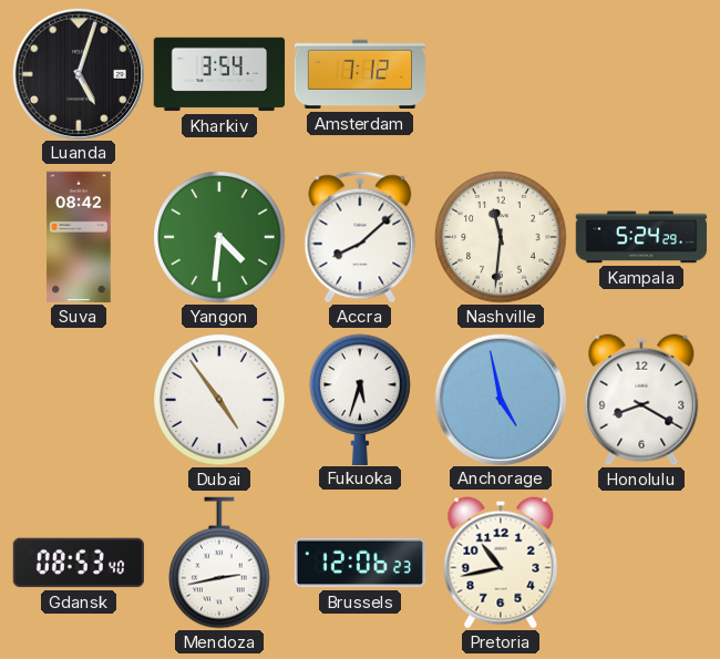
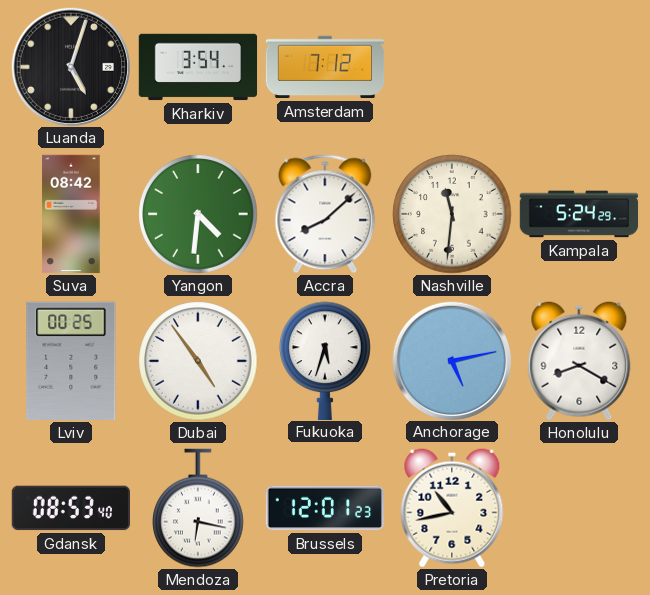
Lviv: none -> 00:25 (71, 361)
Anchorage: 4:58 -> 5:13 (451, 360)
Mendoza: 2:43 -> 6:17 (198, 508)
Brussels: 12:06 -> 12:01 (325, 508)
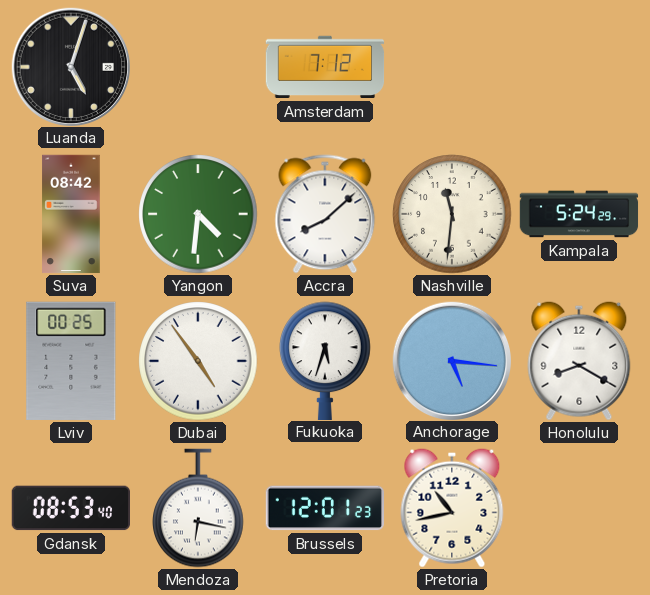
Kharkiv: 3:54 -> none (198, 67)
Anchorage: 5:13 -> 5:16 (451, 360)
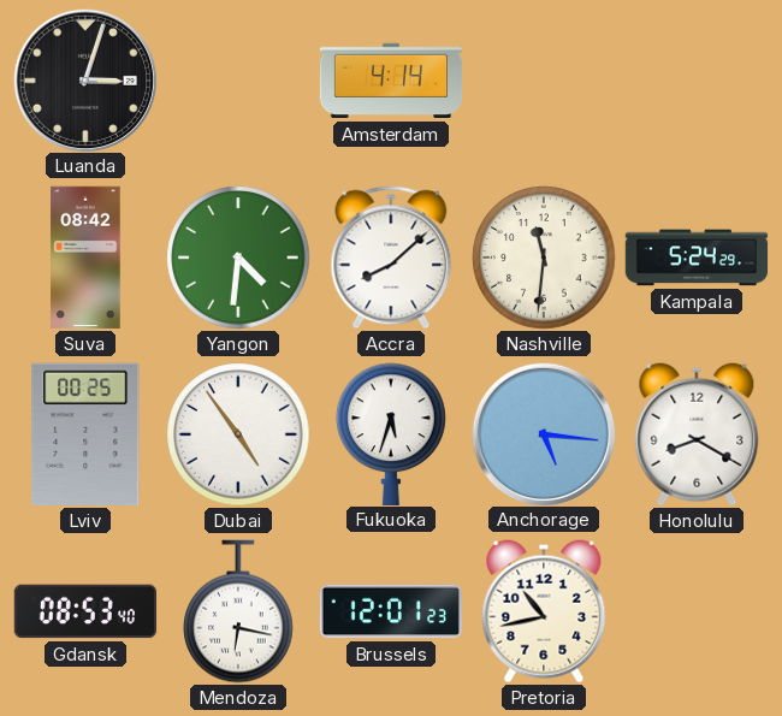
Luanda: 5:03 -> 3:03 (84, 79)
Amsterdam: 7:12 -> 4:14 (391, 81)
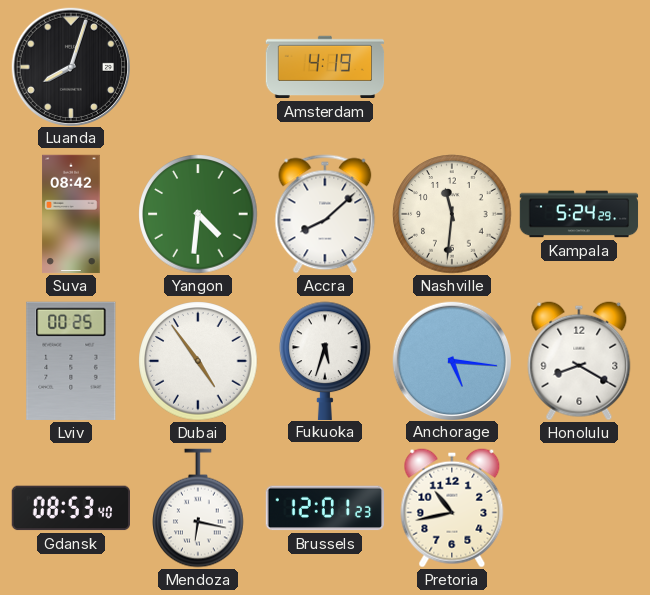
Luanda: 3:03 -> 8:03 (70, 66)
Amsterdam: 4:14 -> 4:19 (325, 67)
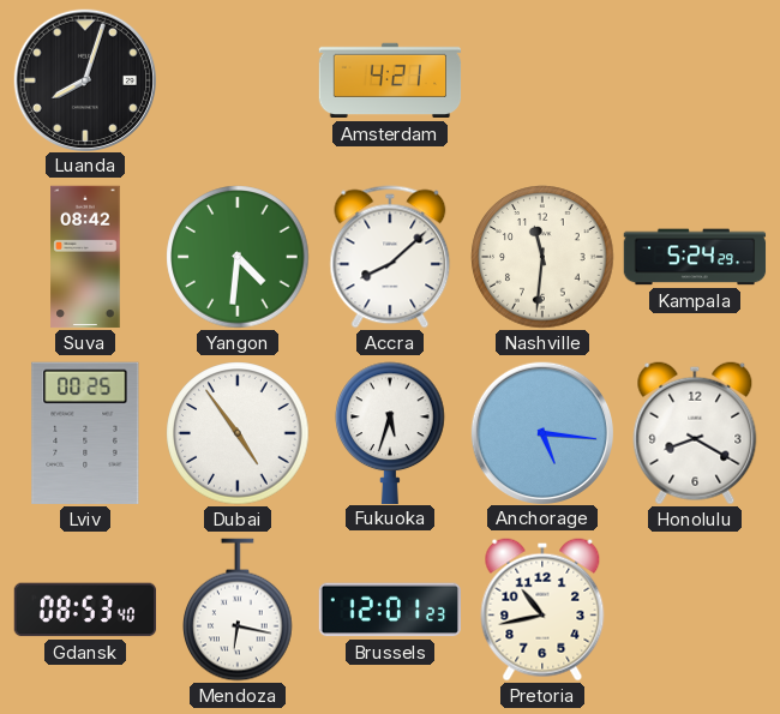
Amsterdam: 4:19 -> 4:21 (390, 80)
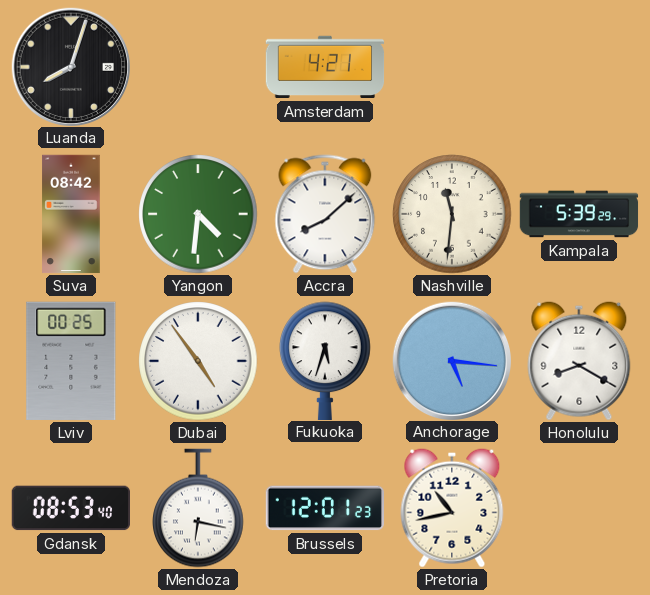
Kampala: 5:24 -> 5:39 (579, 214)
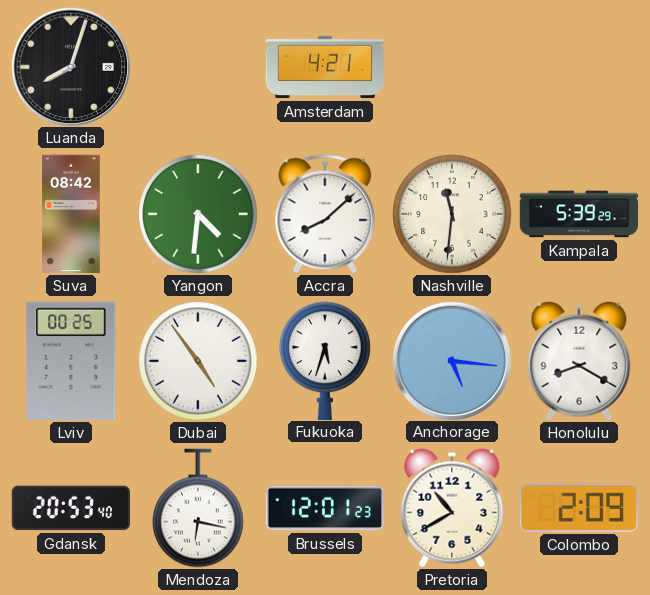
Gdansk: 08:53 -> 20:53 (70, 508)
Pretoria: 10:43 -> 10:40 (452, 508)
Colombo: none -> 2:09 (579, 508)
